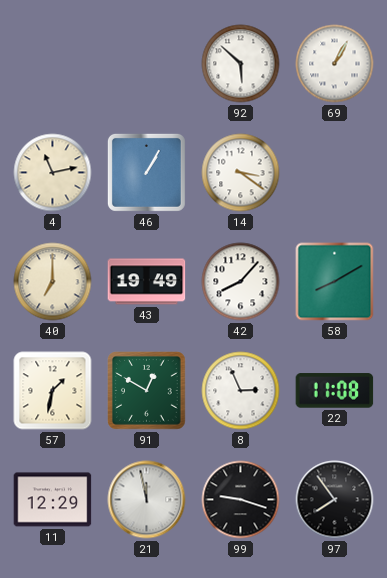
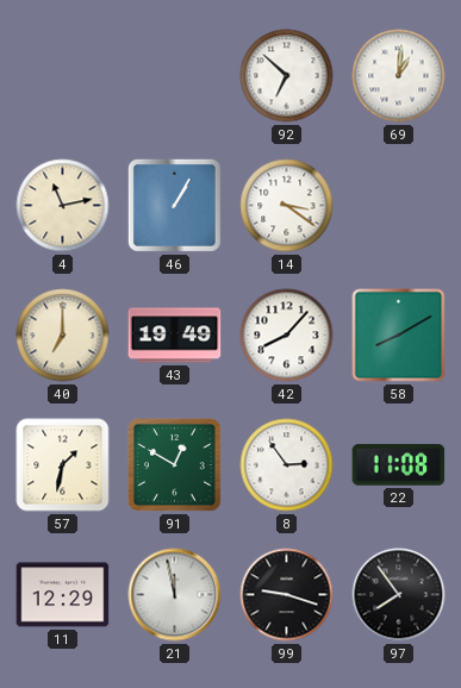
92: 5:52 -> 6:52 (287, 76)
69: 1:05 -> 1:01 (399, 76)
8: 2:56 -> 2:54 (287, 465)
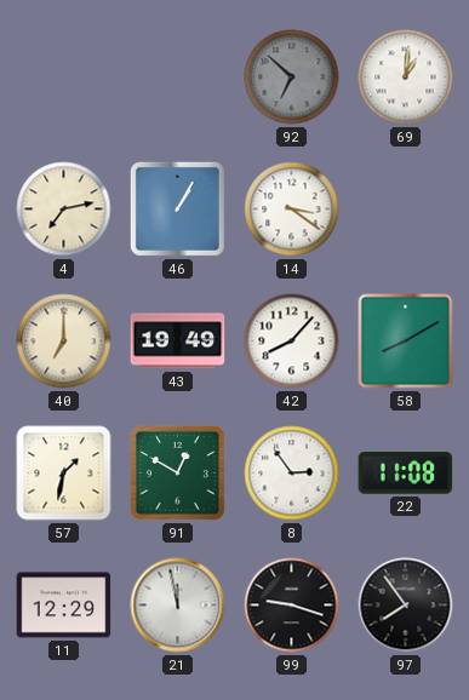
92 dial: white -> grey (292, 78)
4: 11:13 -> 7:13 (64, 210)
